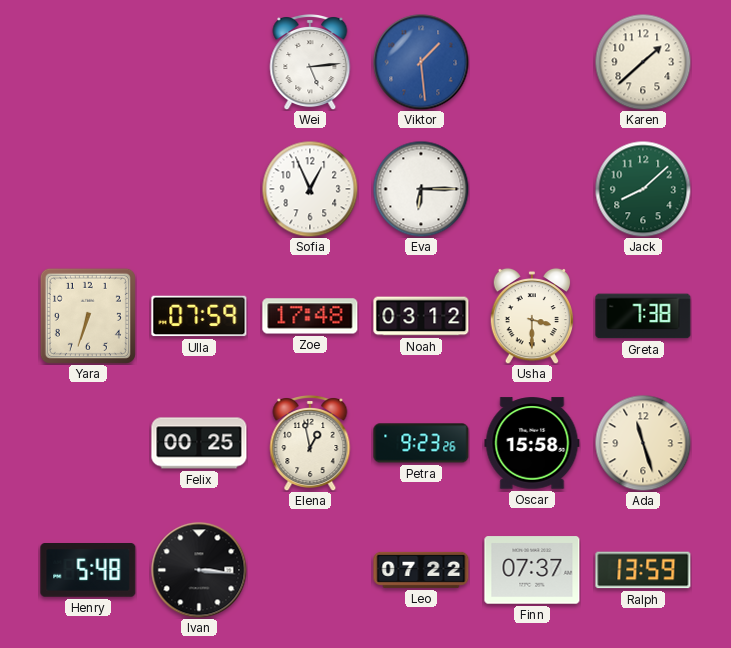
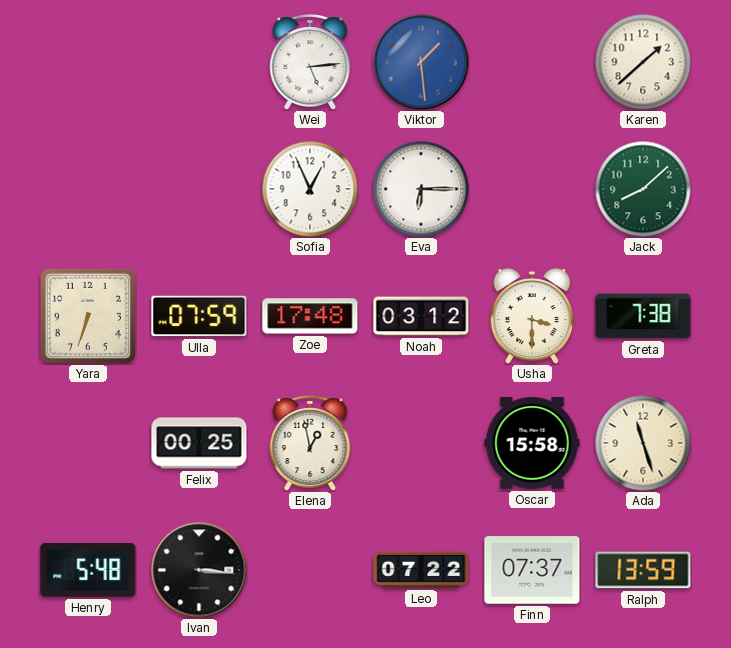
Petra: 9:23 -> none (421, 443)
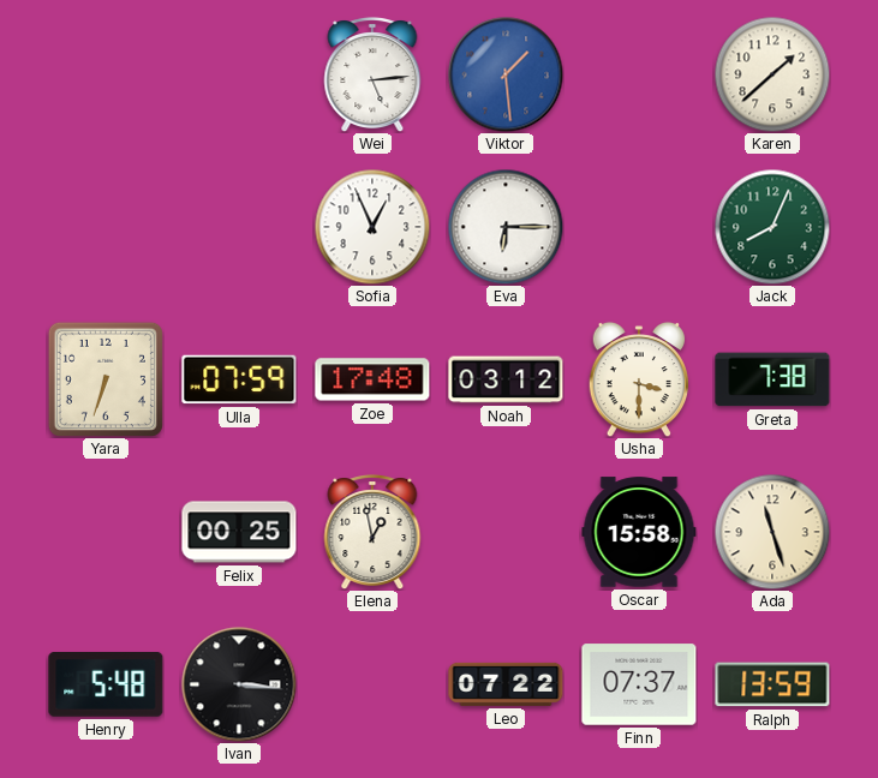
Jack: 8:08 -> 8:04 (772, 227)
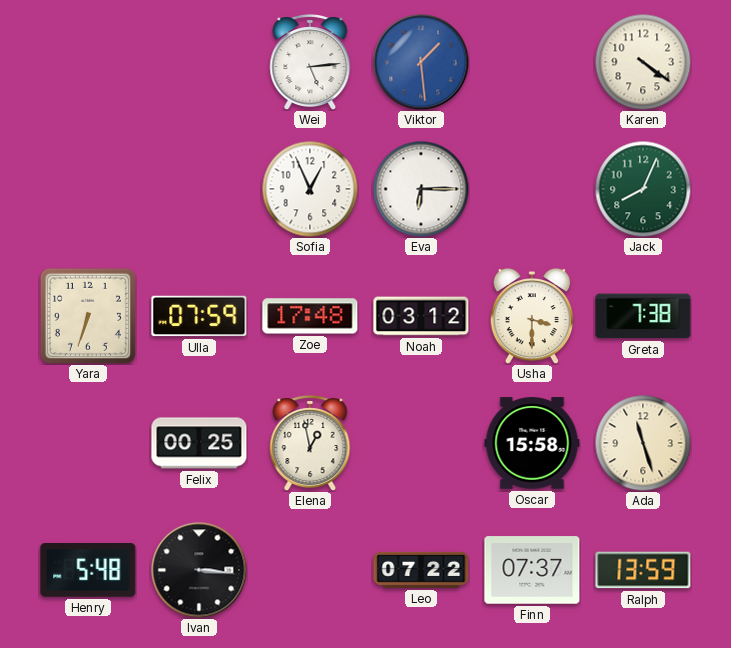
Karen: 1:38 -> 4:21 (643, 62)
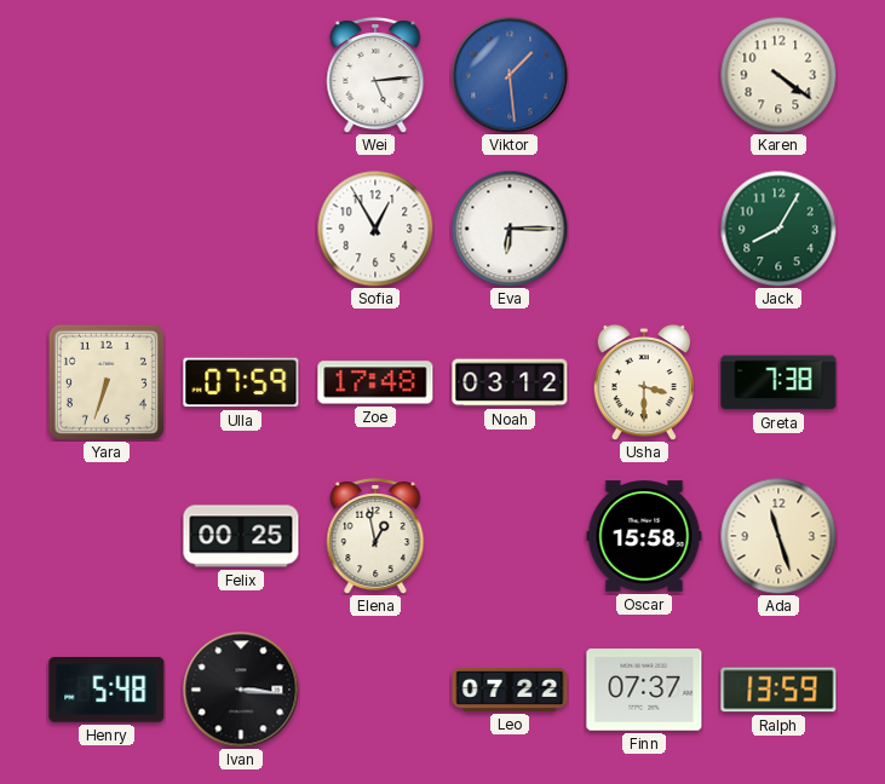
Sofia: 12:56 -> 12:55 (375, 229)
Jack: 8:04 -> 8:05 (778, 229)
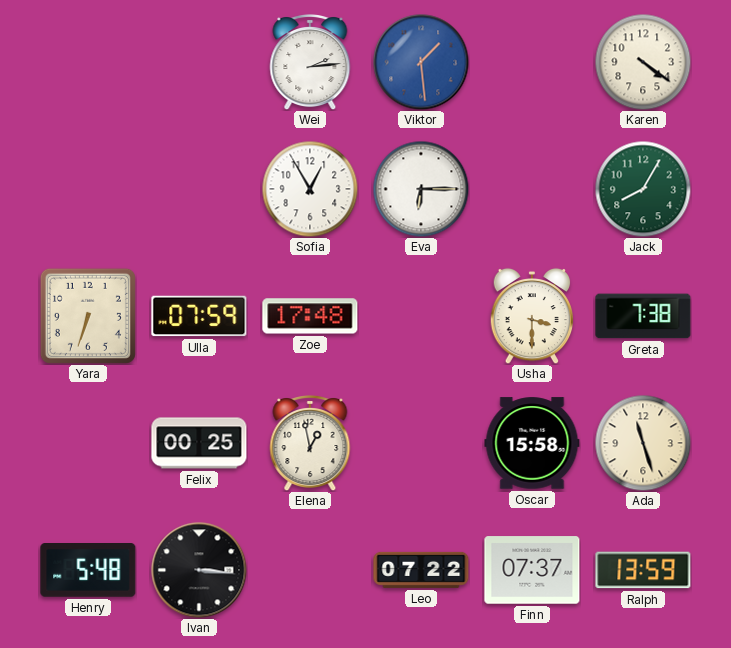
Wei: 5:14 -> 2:14 (310, 63)
Noah: 03:12 -> none (510, 382)
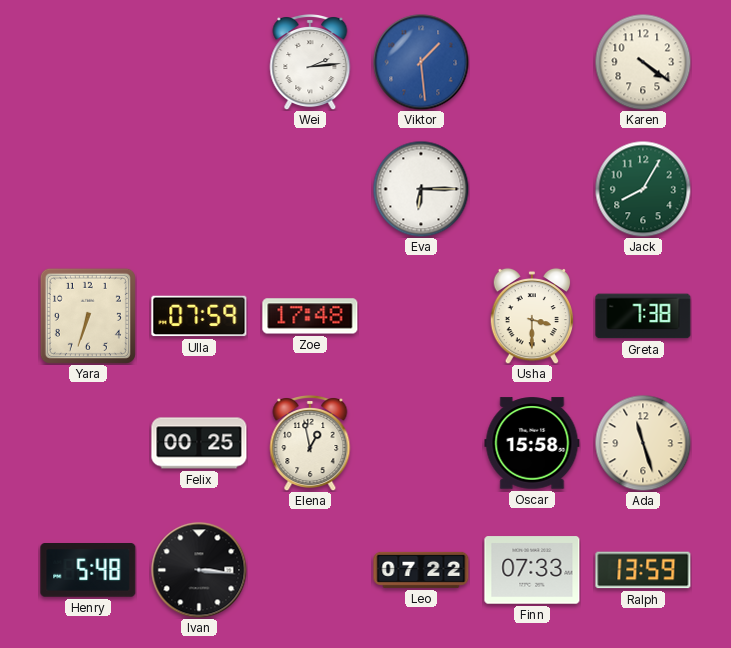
Sofia: 12:55 -> none (310, 189)
Finn: 07:37 -> 07:33 (532, 570)
